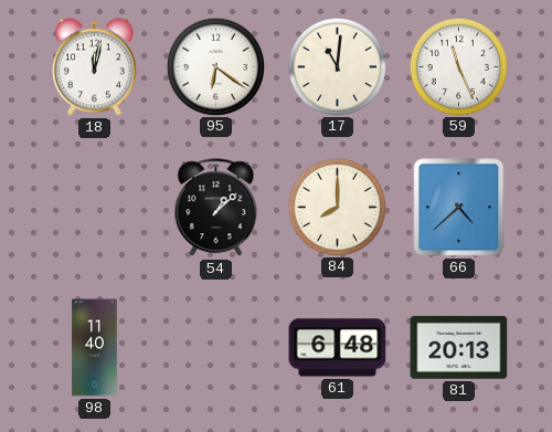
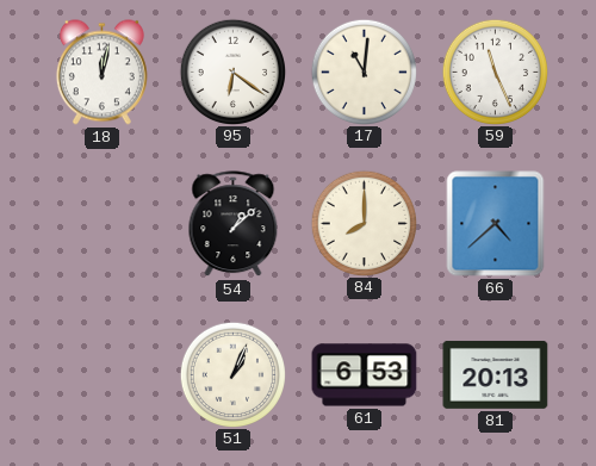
98: 11:40 -> none (95, 348)
51: none -> 1:04 (232, 374)
61: 6:48 -> 6:53 (365, 375)
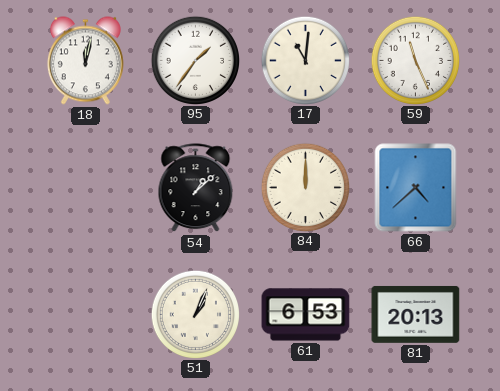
95: 6:21 -> 1:36 (195, 60)
84: 8:00 -> 12:00 (305, 187)
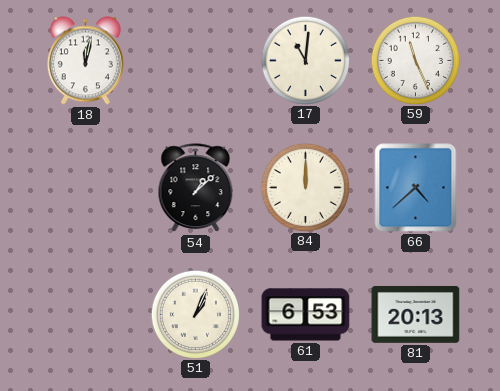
95: 1:36 -> none (195, 60)
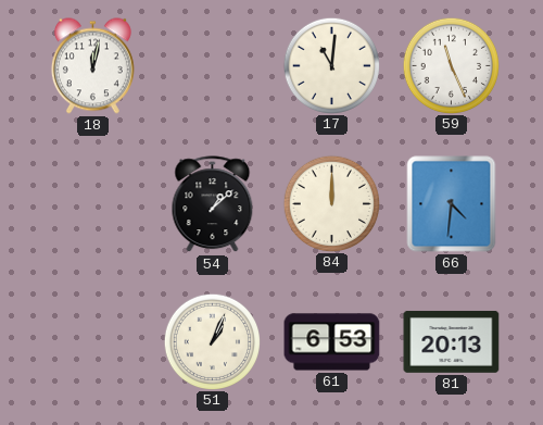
66: 4:38 -> 4:31 (452, 204)
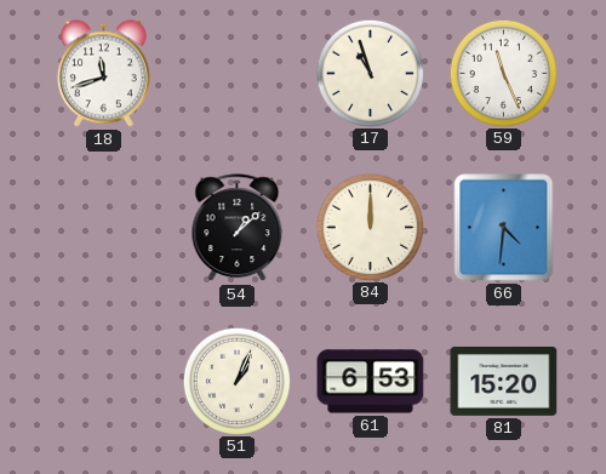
18: 12:02 -> 11:42 (103, 74)
17: 11:01 -> 10:57 (370, 73)
81: 20:13 -> 15:20 (504, 381)
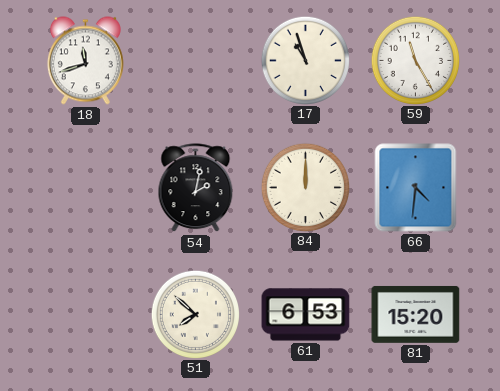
59: 11:26 -> 11:25 (415, 60)
54: 1:08 -> 2:02 (196, 188)
51: 1:04 -> 7:52 (195, 314)
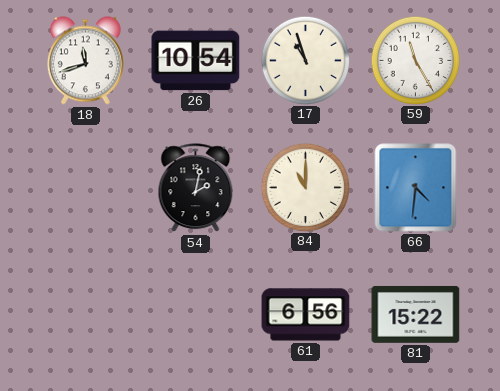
26: none -> 10:54 (196, 61)
84: 12:00 -> 11:00 (305, 187)
51: 7:52 -> none (195, 314)
61: 6:53 -> 6:56 (306, 315)
81: 15:20 -> 15:22 (416, 314)
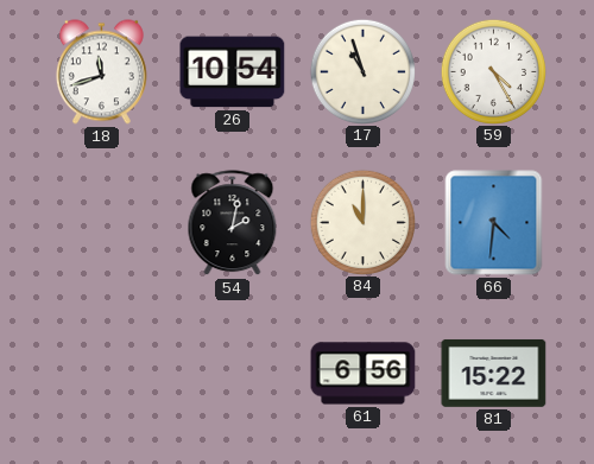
59: 11:25 -> 4:25 (493, 71)
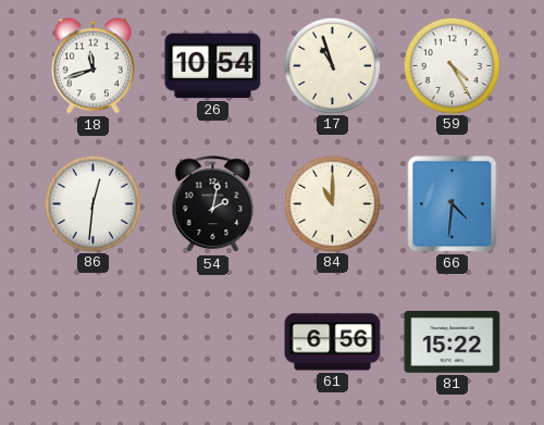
86: none -> 12:31 (92, 203)
